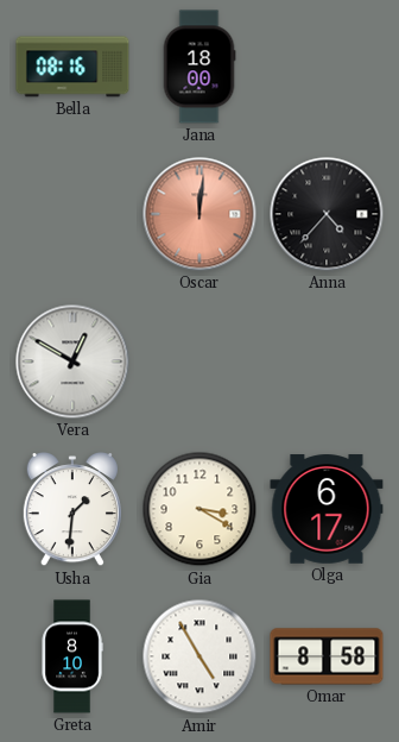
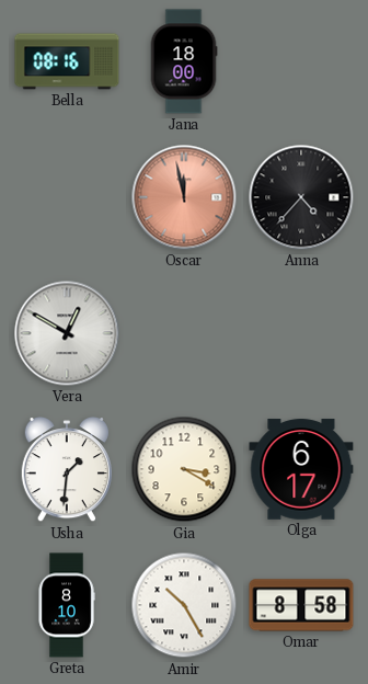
Oscar: 12:01 -> 11:58 (184, 197)
Amir: 4:55 -> 10:25 (184, 605)
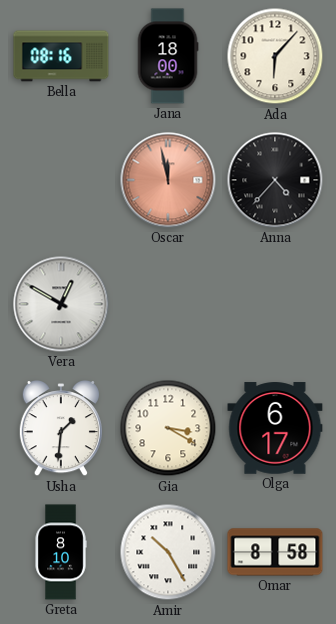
Ada: none -> 6:07 (275, 56)
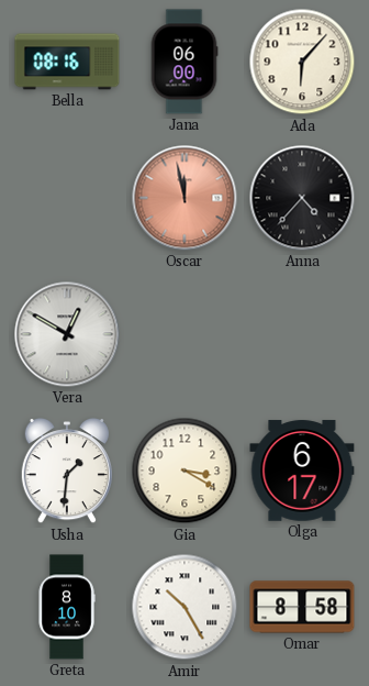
Jana: 18:00 -> 06:00 (185, 62)
